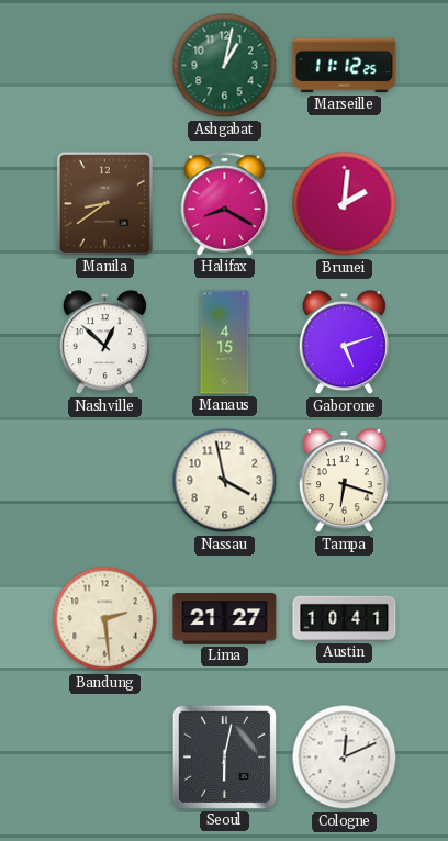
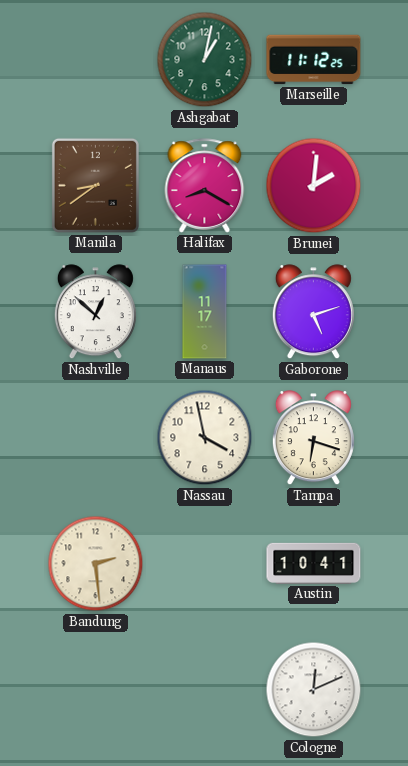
Manaus: 4:15 -> 11:17 (205, 312)
Lima: 21:27 -> none (225, 619)
Seoul: 6:02 -> none (224, 756)
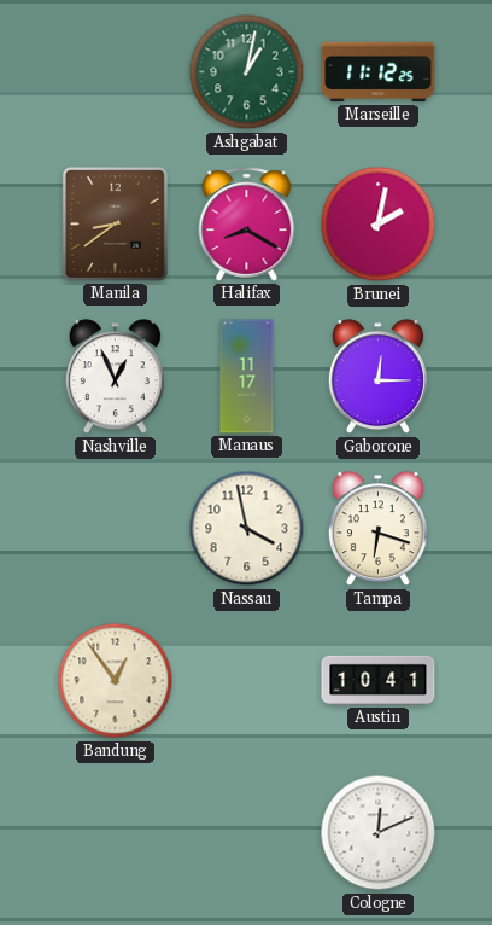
Brunei: 2:01 -> 2:02 (379, 225)
Nashville: 12:52 -> 12:56 (115, 377)
Gaborone: 5:12 -> 12:15 (377, 377)
Bandung: 2:29 -> 12:54 (116, 681)
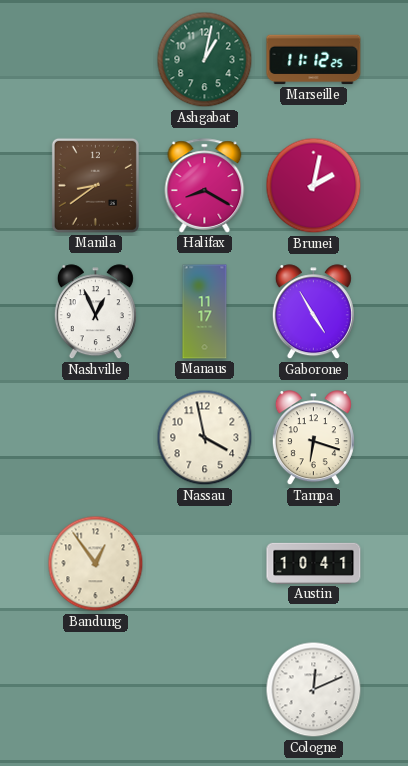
Gaborone: 12:15 -> 4:55 (313, 312)
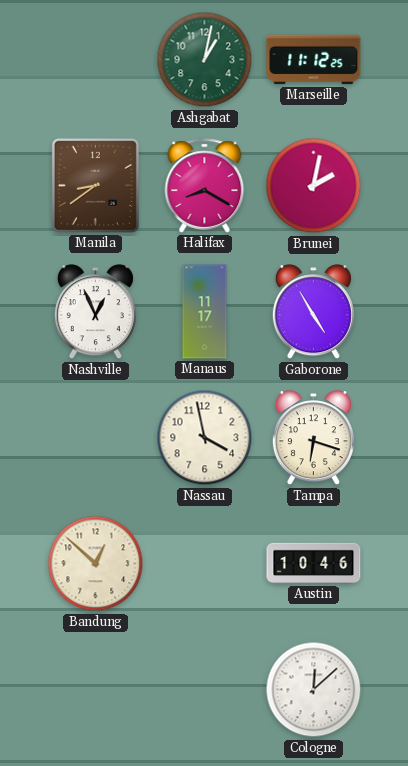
Bandung: 12:54 -> 12:52 (96, 564)
Austin: 10:41 -> 10:46 (314, 563)
Cologne: 12:11 -> 12:08 (314, 690)
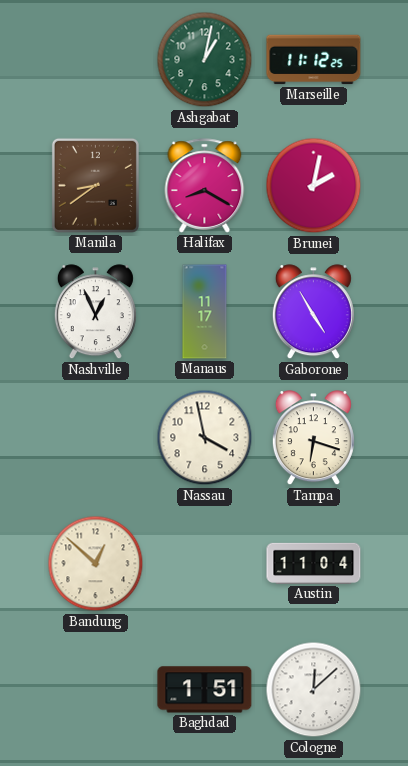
Austin: 10:46 -> 11:04 (314, 563)
Baghdad: none -> 1:51 (205, 690)
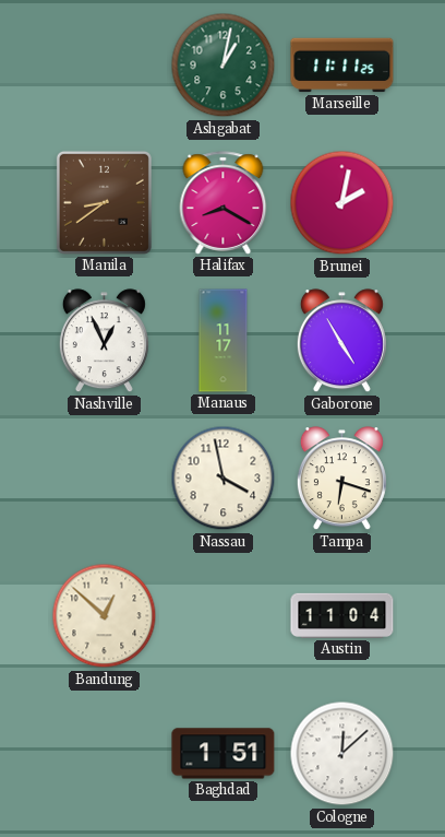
Marseille: 11:12 -> 11:11 (342, 66)
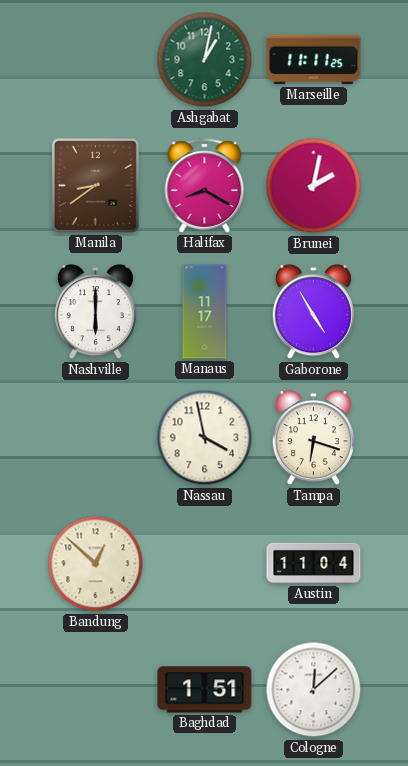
Nashville: 12:56 -> 6:00 (95, 312)
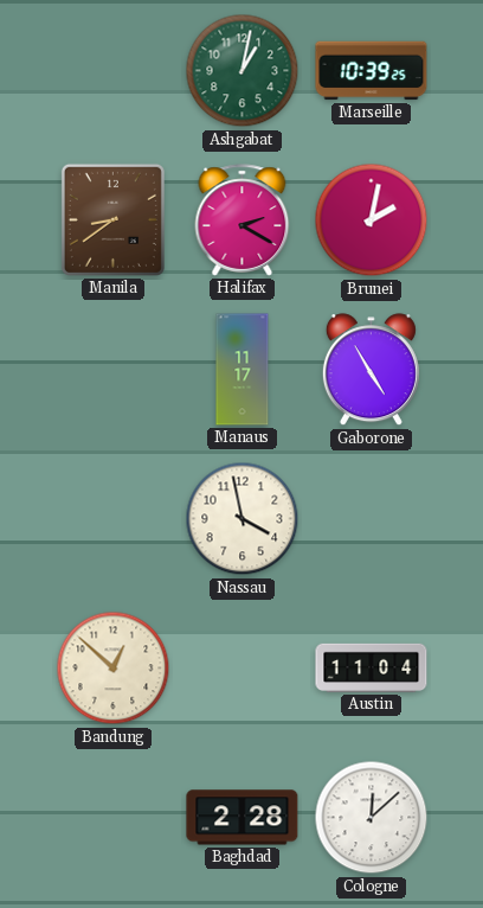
Marseille: 11:11 -> 10:39 (372, 71)
Halifax: 8:20 -> 2:20 (243, 220)
Nashville: 6:00 -> none (95, 312)
Tampa: 6:18 -> none (313, 438)
Baghdad: 1:51 -> 2:28 (243, 818)
